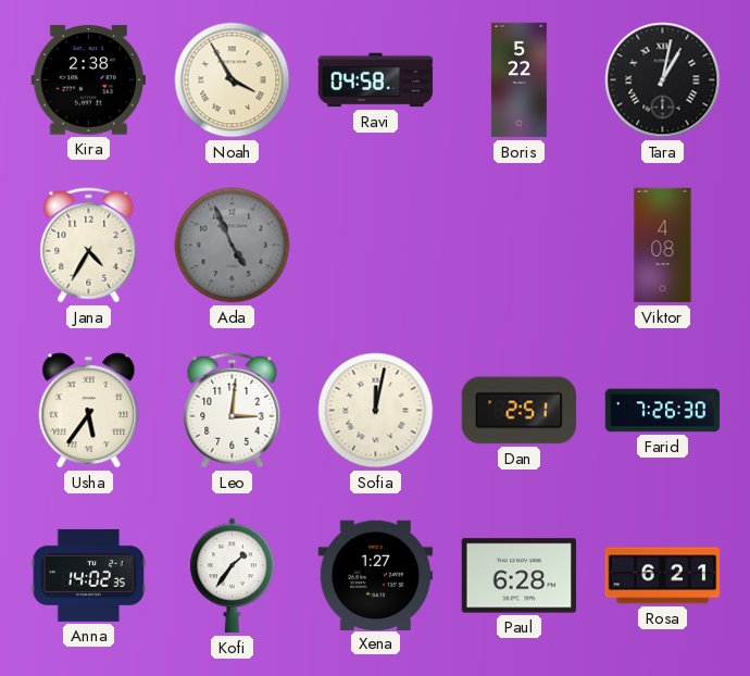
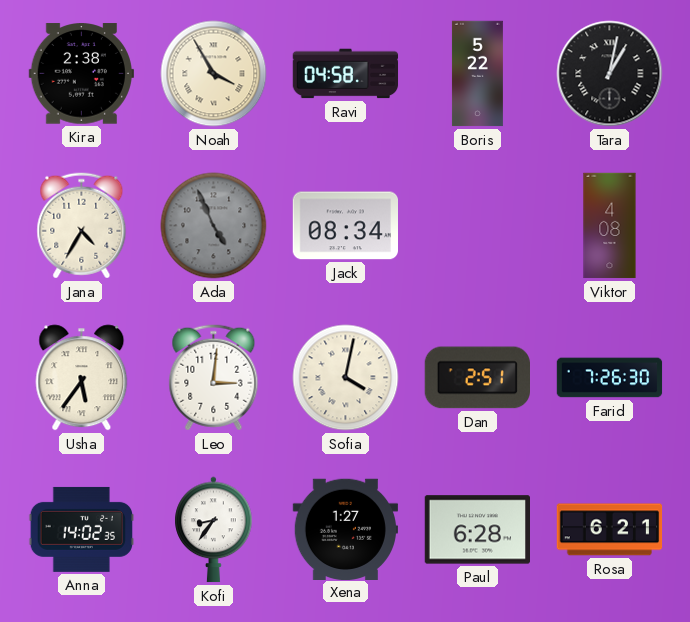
Jack: none -> 08:34 (345, 226)
Sofia: 12:02 -> 4:02 (346, 378)
Kofi: 1:36 -> 8:36 (214, 530)
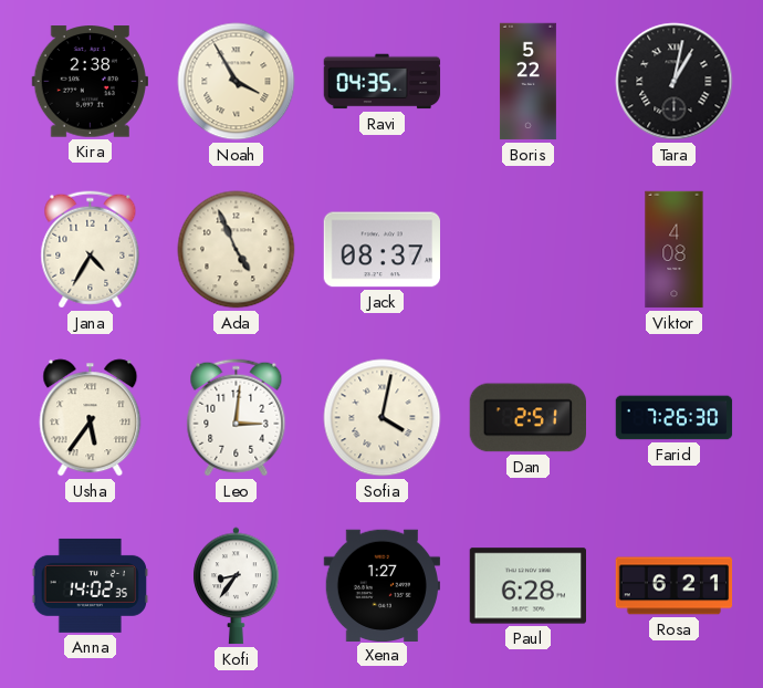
Ravi: 04:58 -> 04:35 (383, 82)
Ada dial: grey -> cream (237, 250)
Jack: 08:34 -> 08:37 (381, 250)
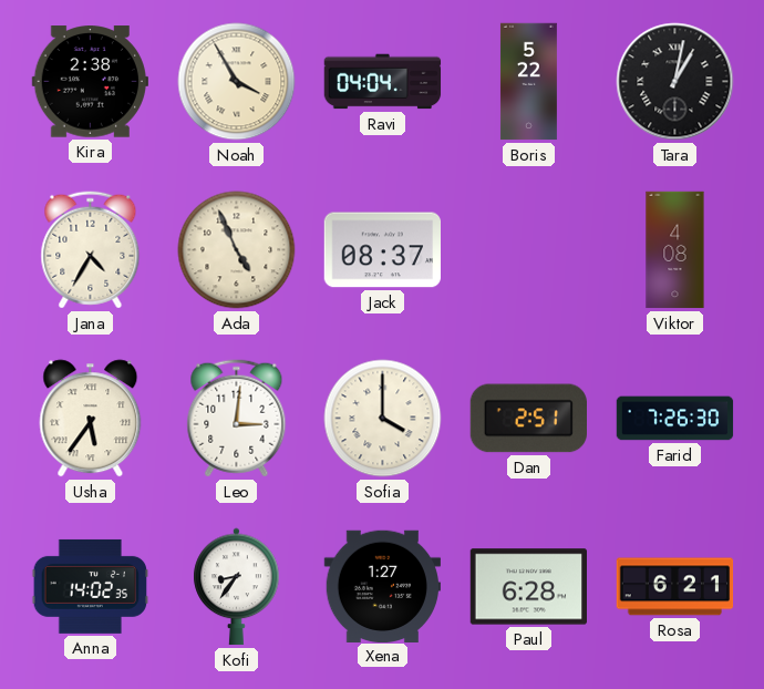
Ravi: 04:35 -> 04:04 (383, 82)
Sofia: 4:02 -> 4:00 (383, 419)
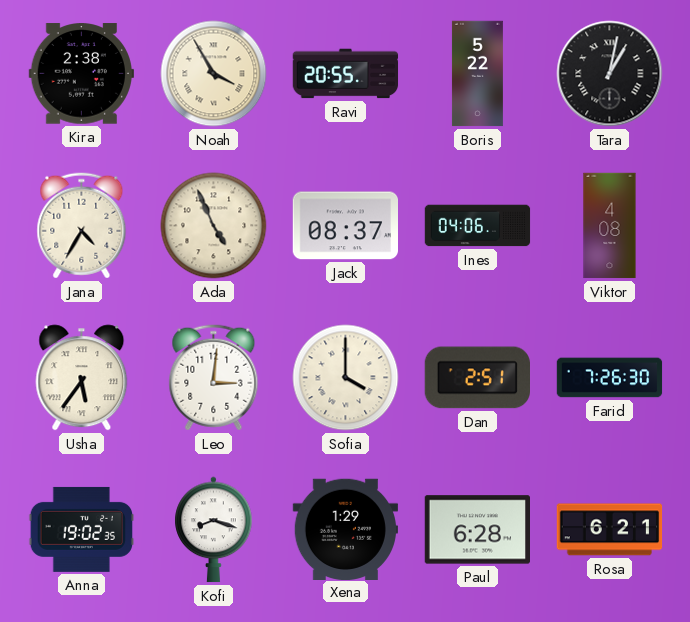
Ravi: 04:04 -> 20:55 (346, 74)
Ines: none -> 04:06 (478, 226)
Anna: 14:02 -> 19:02 (82, 529)
Kofi: 8:36 -> 8:18 (214, 530)
Xena: 1:27 -> 1:29 (345, 529)
